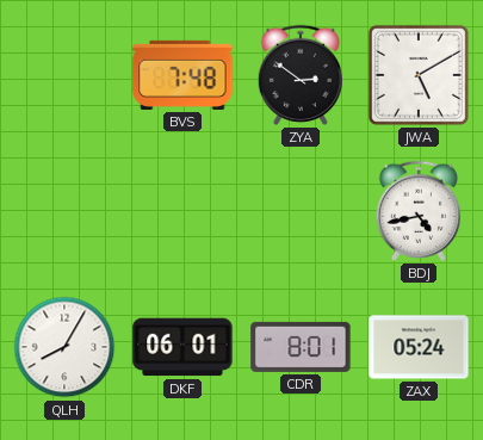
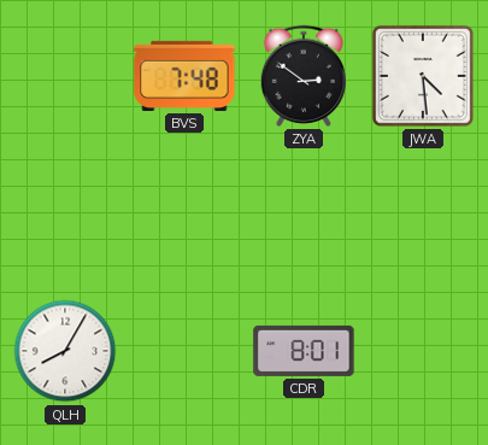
JWA: 5:10 -> 4:29 (423, 76)
BDJ: 4:43 -> none (417, 211)
DKF: 06:01 -> none (182, 347)
ZAX: 05:24 -> none (419, 347)
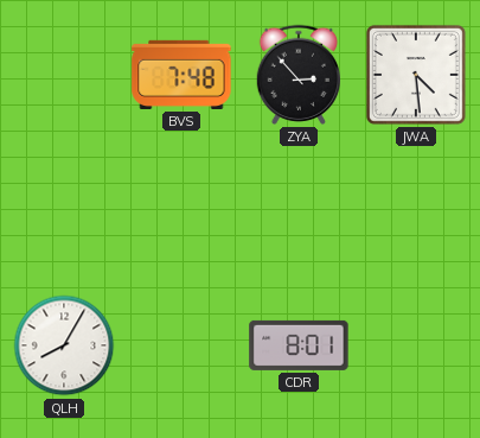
ZYA: 2:51 -> 2:53 (297, 75)
